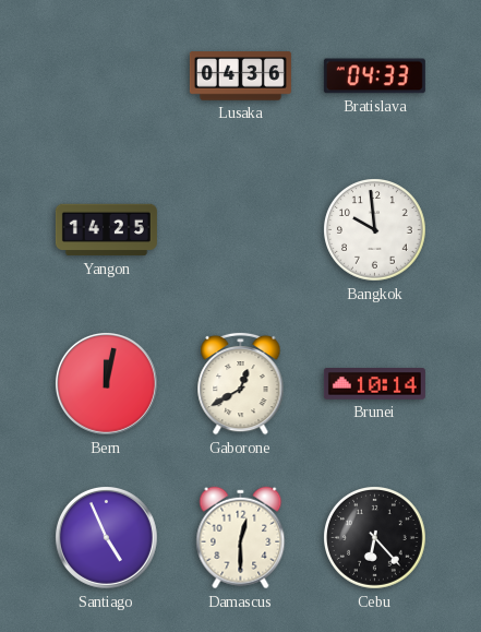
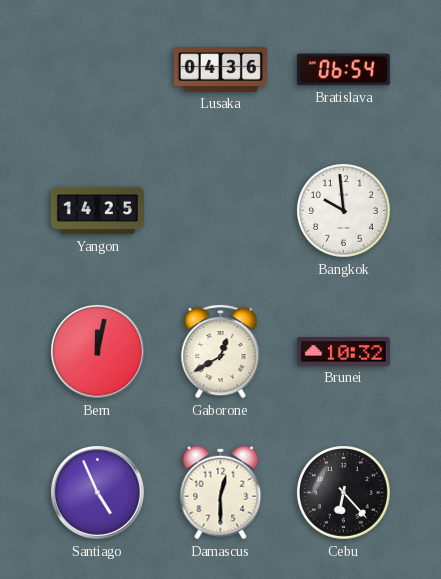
Bratislava: 04:33 -> 06:54 (343, 70)
Brunei: 10:14 -> 10:32 (343, 352)
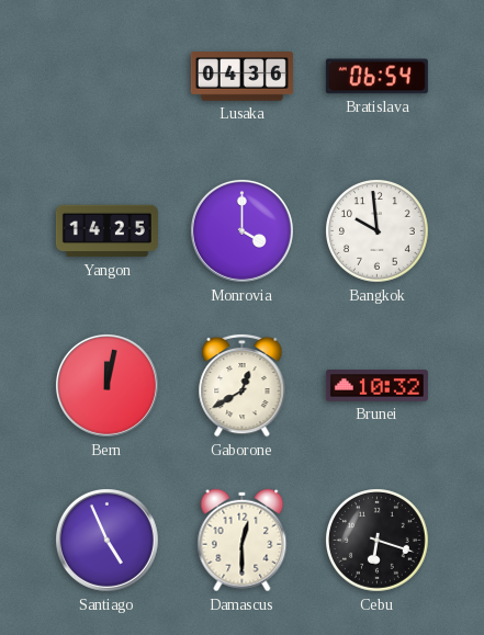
Monrovia: none -> 4:00 (241, 230)
Cebu: 6:23 -> 6:18 (378, 541)
